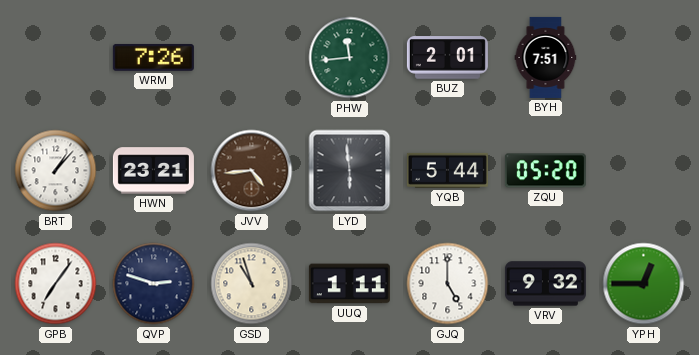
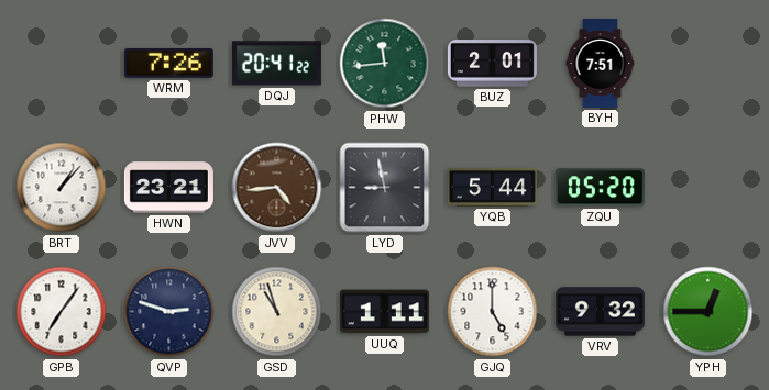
DQJ: none -> 20:41 (276, 64)
LYD: 5:59 -> 8:58 (385, 188)
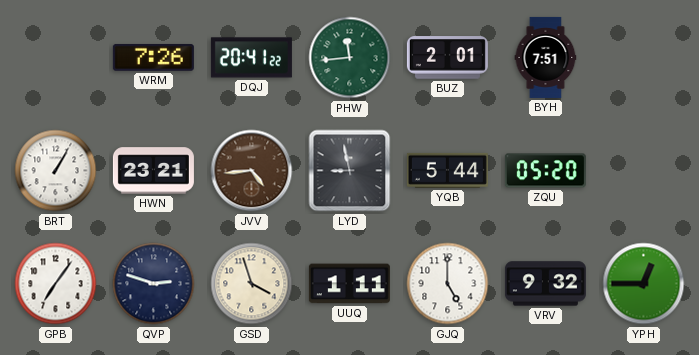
BRT: 1:07 -> 1:05 (56, 171)
GSD: 10:57 -> 3:57 (252, 284)
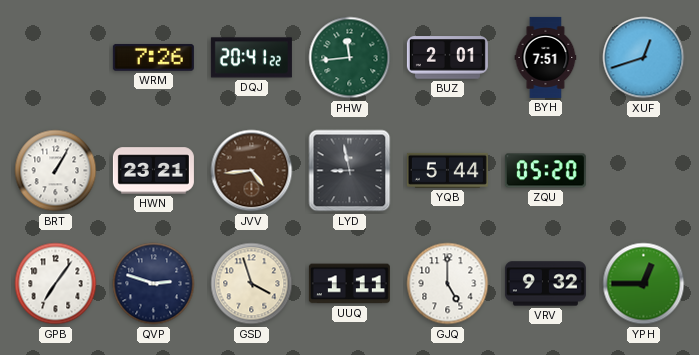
XUF: none -> 12:42 (644, 58)
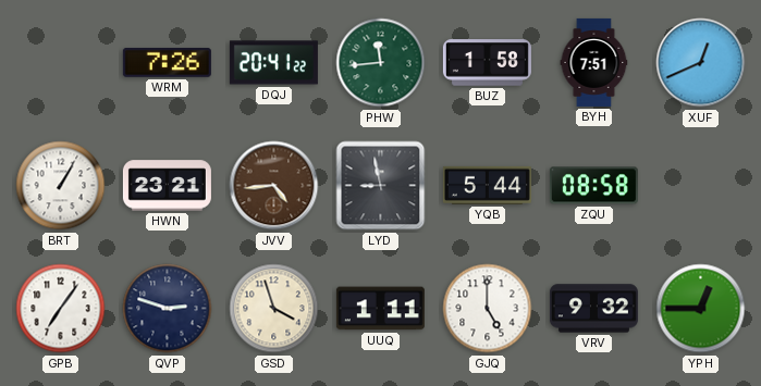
BUZ: 2:01 -> 1:58 (487, 63)
XUF: 12:42 -> 12:41 (701, 63)
ZQU: 05:20 -> 08:58 (593, 186)
